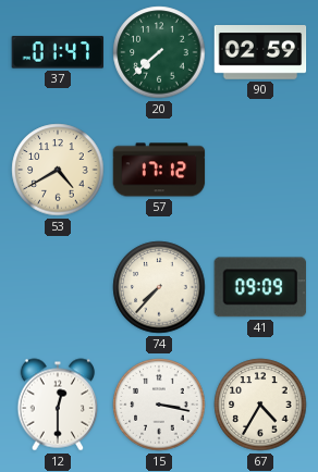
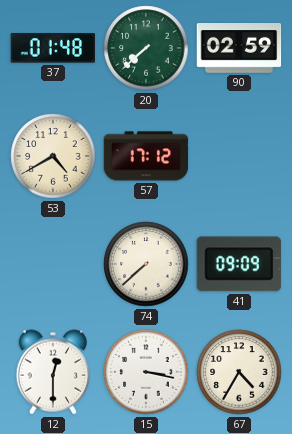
37: 01:47 -> 01:48 (52, 48)
74: 7:37 -> 7:38 (146, 264)
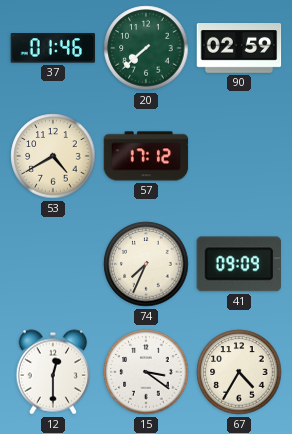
37: 01:48 -> 01:46 (52, 48)
74: 7:38 -> 7:34 (146, 264)
15: 3:17 -> 3:21 (146, 372)
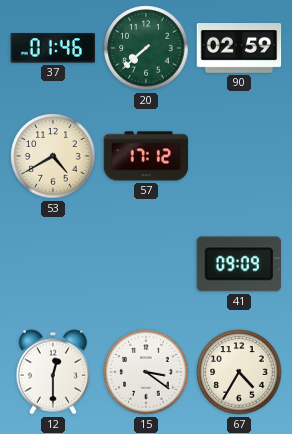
74: 7:34 -> none (146, 264)
